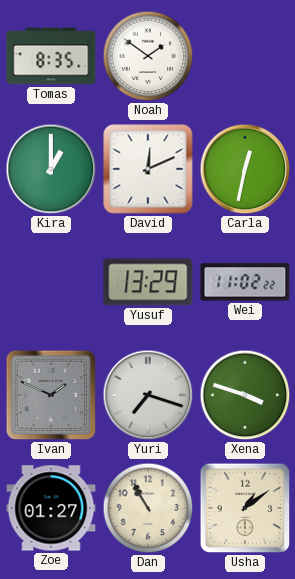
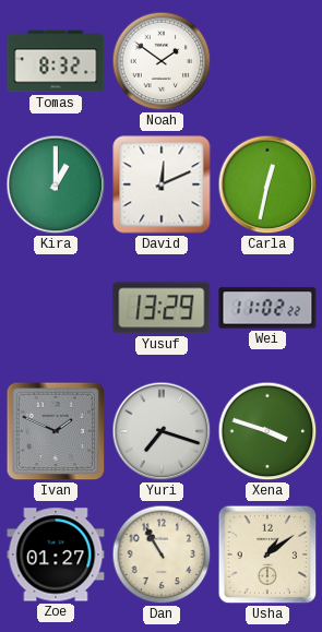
Tomas: 8:35 -> 8:32 (56, 61)
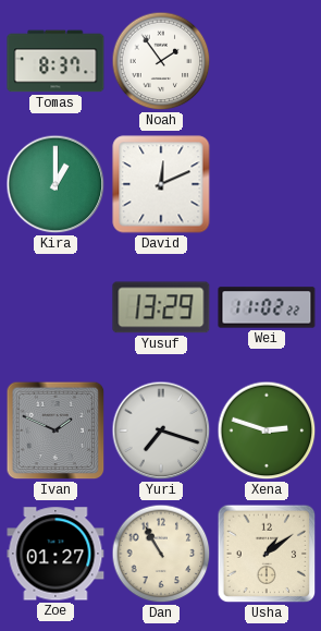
Tomas: 8:32 -> 8:37 (55, 61)
Noah: 1:51 -> 1:54 (161, 61)
Carla: 12:32 -> none (267, 184)
Xena: 3:48 -> 2:48 (267, 430)
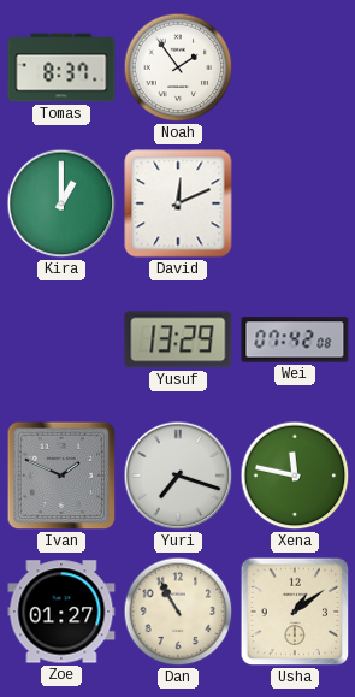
Wei: 11:02 -> 07:42 (295, 339)
Xena: 2:48 -> 11:47 (295, 476)
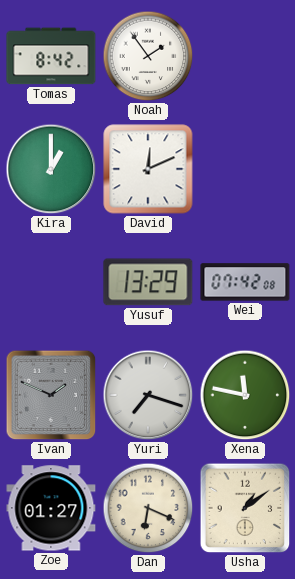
Tomas: 8:37 -> 8:42 (51, 56)
Dan: 10:55 -> 6:19 (148, 508)
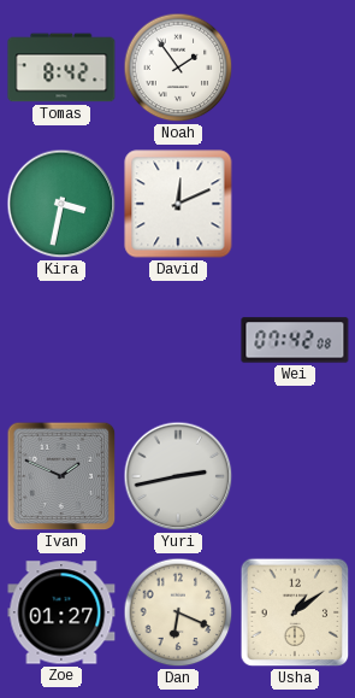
Kira: 1:00 -> 3:32 (61, 204)
Yusuf: 13:29 -> none (148, 282)
Yuri: 7:18 -> 2:43 (178, 476)
Xena: 11:47 -> none (245, 395)
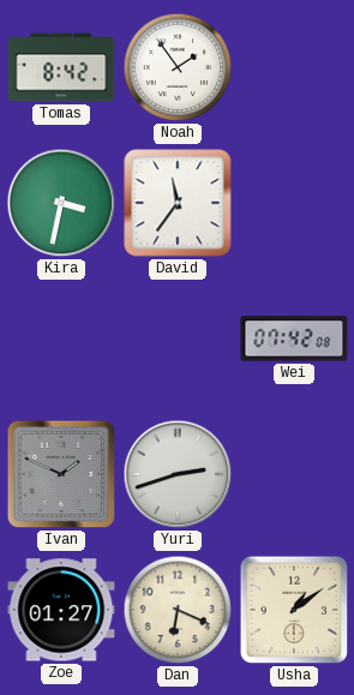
David: 12:11 -> 11:36 (178, 203)
Yuri: 2:43 -> 2:42 (178, 474)
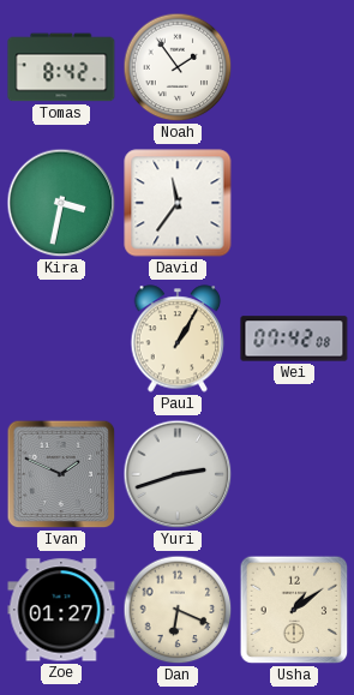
Paul: none -> 1:05 (178, 338)
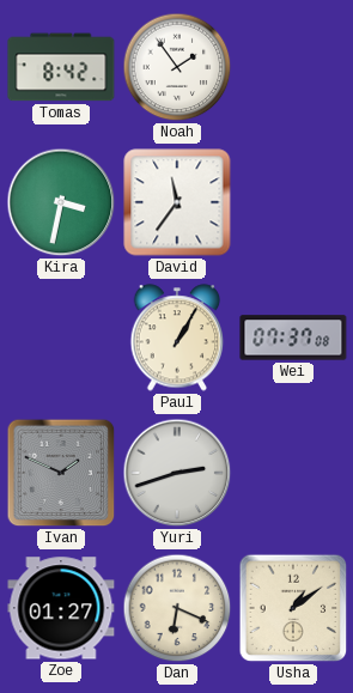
Wei: 07:42 -> 07:37 (293, 338)
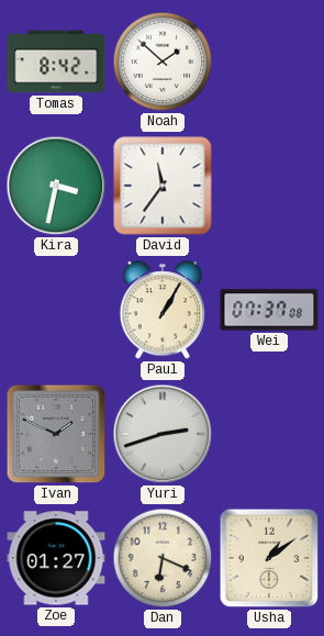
Noah: 1:54 -> 1:52 (163, 62)
